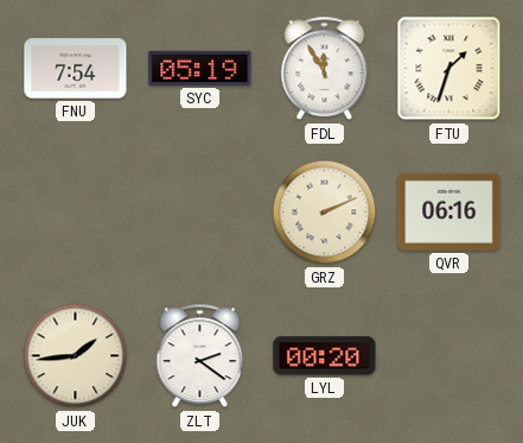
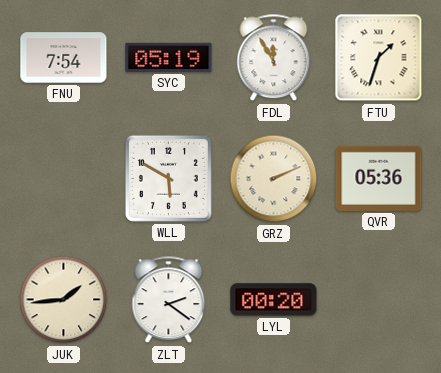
WLL: none -> 5:50 (168, 178)
QVR: 06:16 -> 05:36 (379, 178)
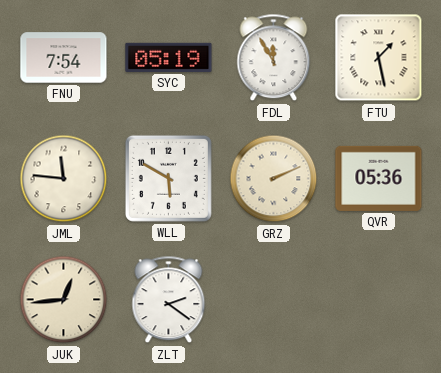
FTU: 1:33 -> 1:28 (379, 58)
JML: none -> 11:46 (64, 179)
JUK: 1:44 -> 12:44 (64, 300)
LYL: 00:20 -> none (274, 300)
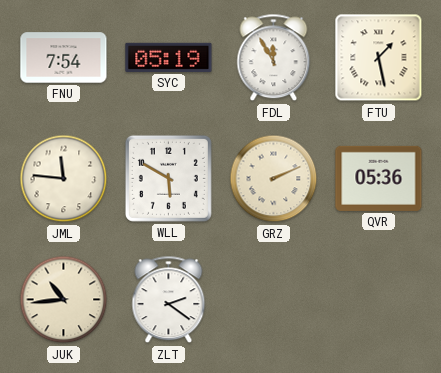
JUK: 12:44 -> 10:44 (64, 300)
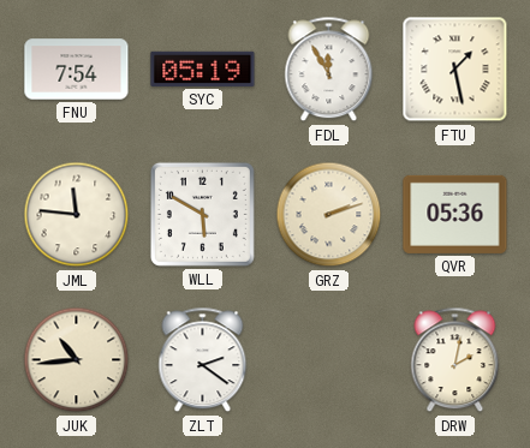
GRZ: 2:11 -> 2:12 (329, 215)
DRW: none -> 2:02 (455, 360)
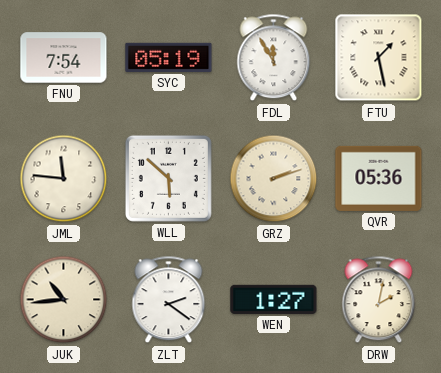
WLL: 5:50 -> 5:52 (168, 178)
WEN: none -> 1:27 (274, 299)
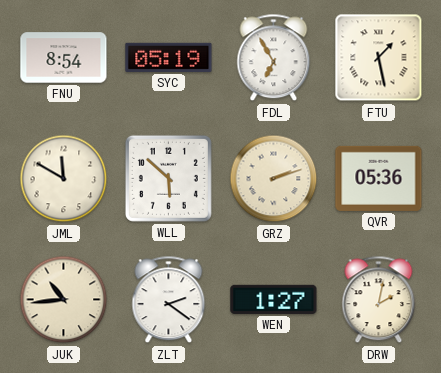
FNU: 7:54 -> 8:54 (64, 58)
FDL: 11:55 -> 6:55 (274, 58)
JML: 11:46 -> 11:50 (64, 179)
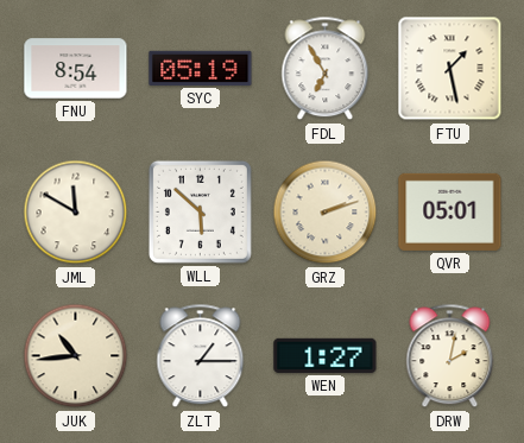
QVR: 05:36 -> 05:01 (450, 211)
ZLT: 2:21 -> 1:15 (201, 356)
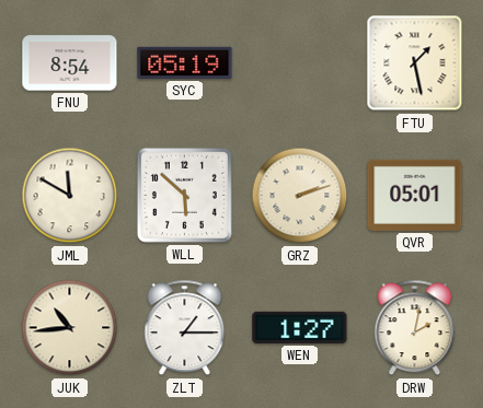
FDL: 6:55 -> none (326, 69)
